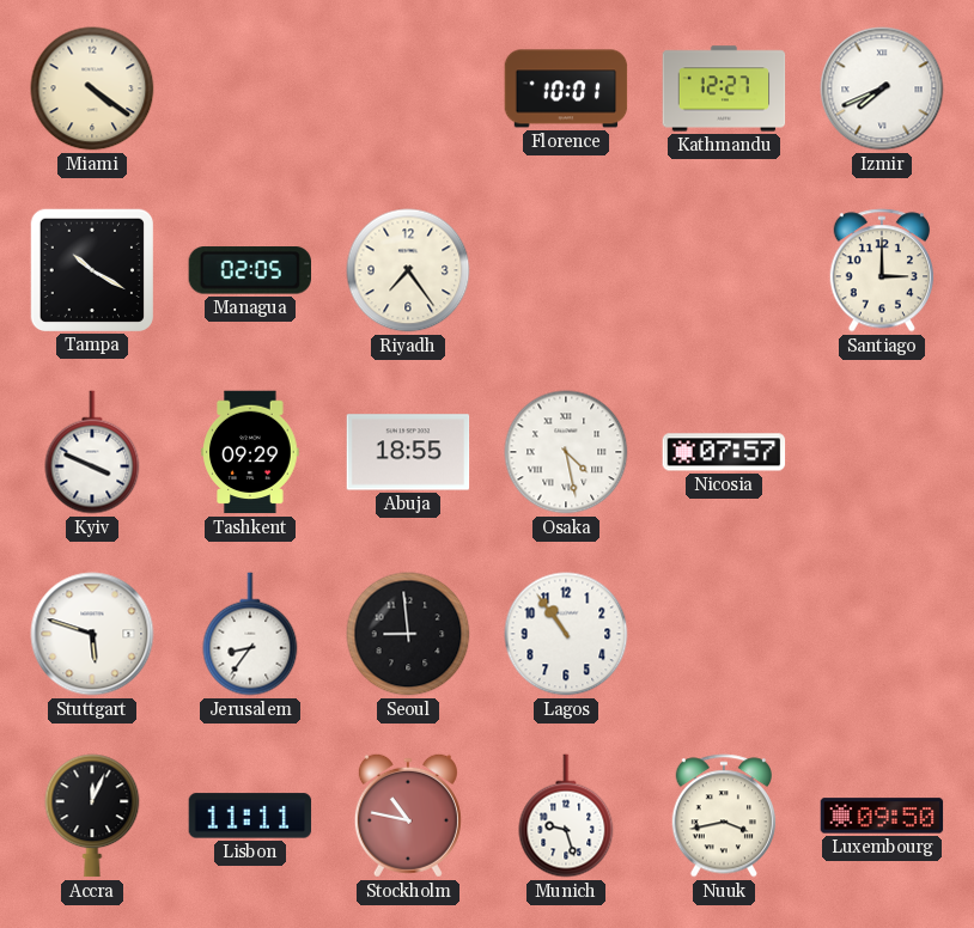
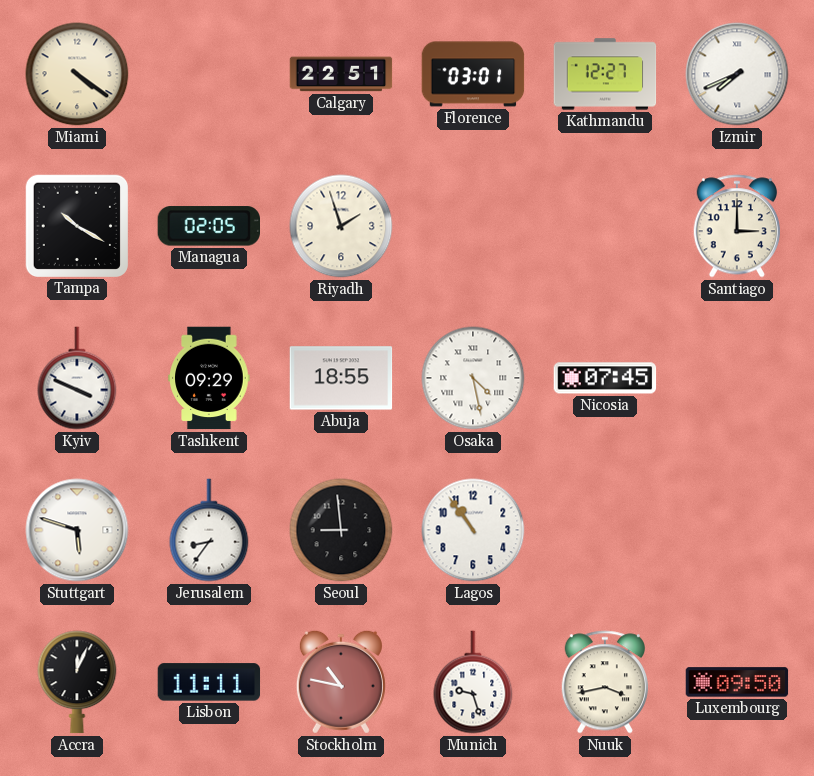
Calgary: none -> 22:51 (341, 74)
Florence: 10:01 -> 03:01 (473, 74)
Riyadh: 7:24 -> 1:57 (341, 226)
Nicosia: 07:57 -> 07:45 (605, 378)
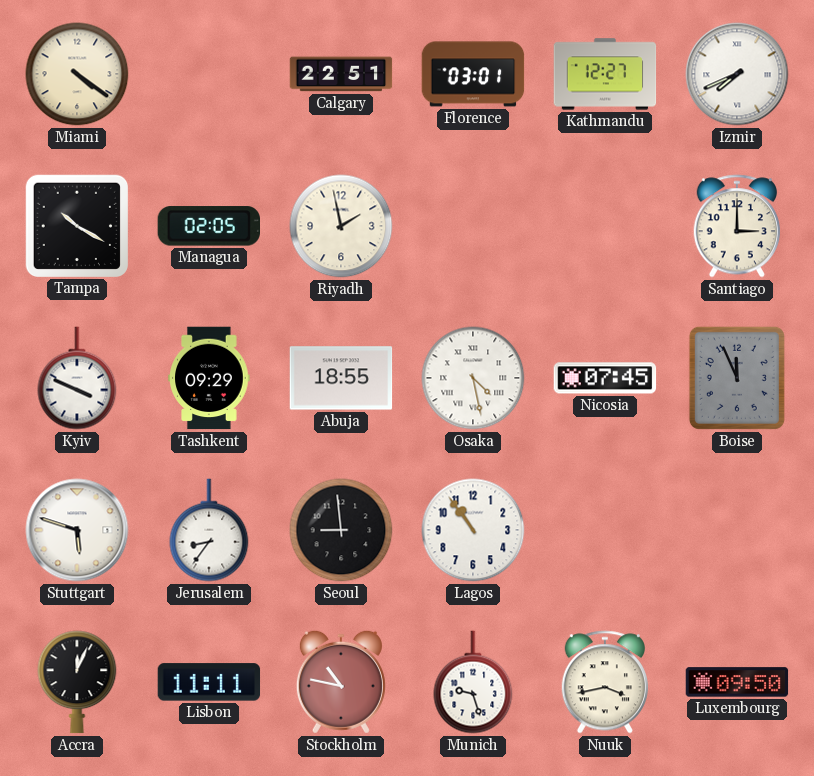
Riyadh: 1:57 -> 1:58 (341, 226)
Boise: none -> 11:56 (737, 378)
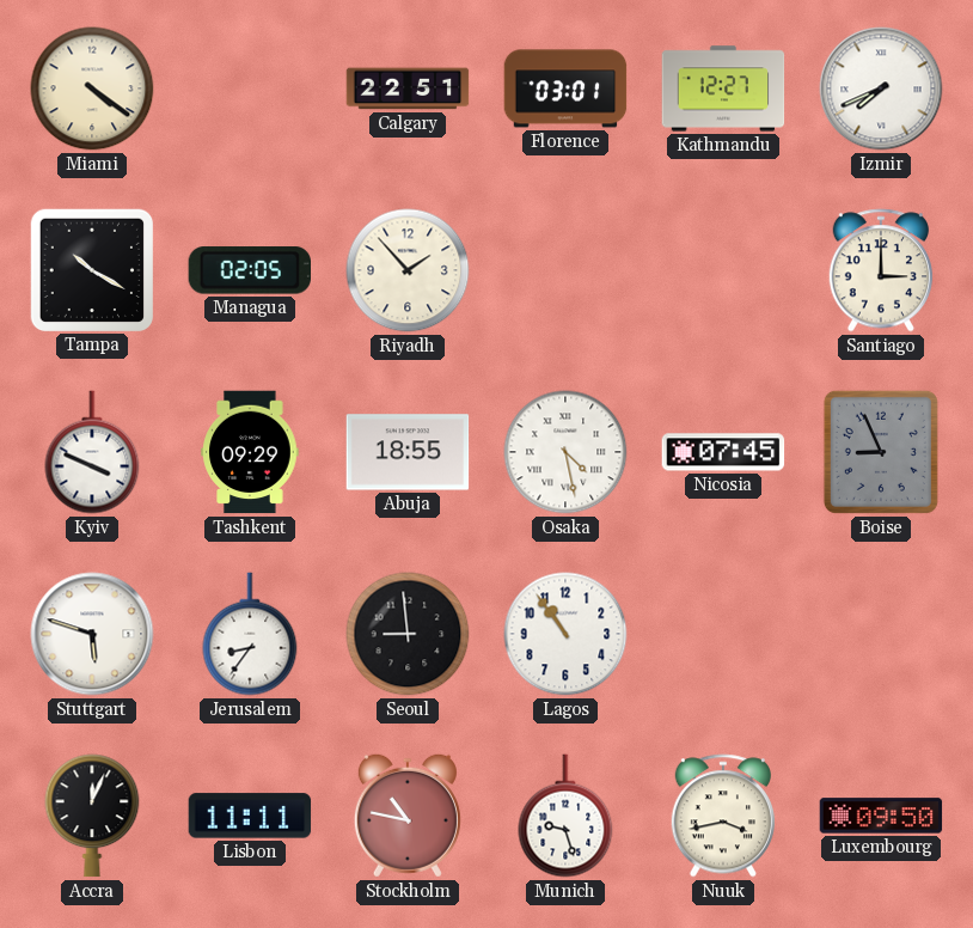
Riyadh: 1:58 -> 1:53 (408, 270)
Boise: 11:56 -> 8:56 (881, 452)
